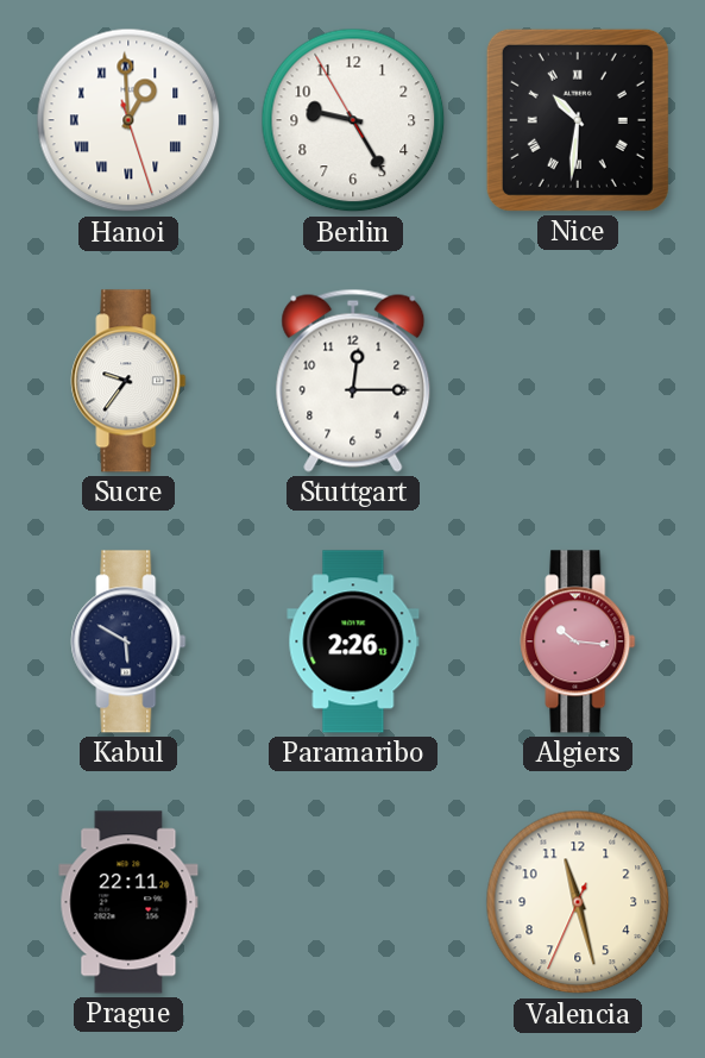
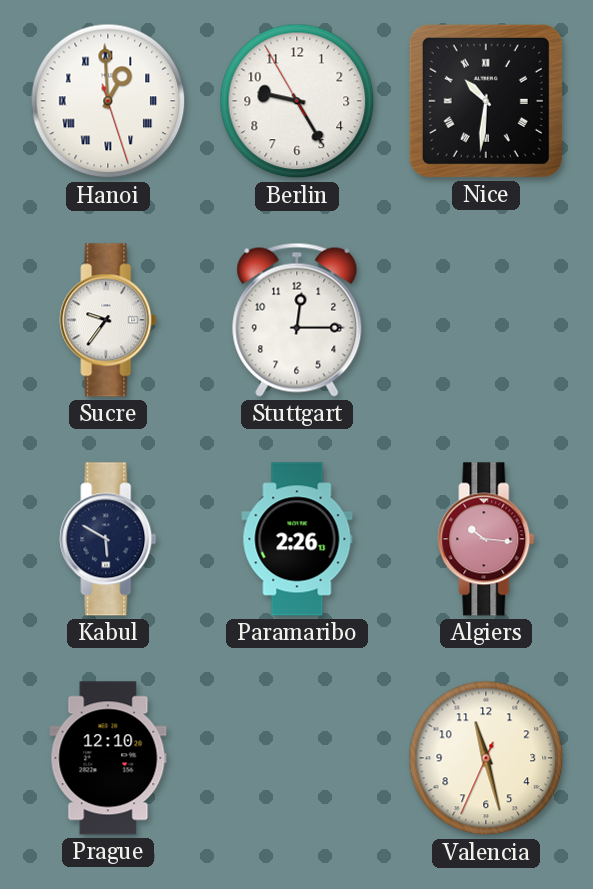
Prague: 22:11 -> 12:10 (108, 758)
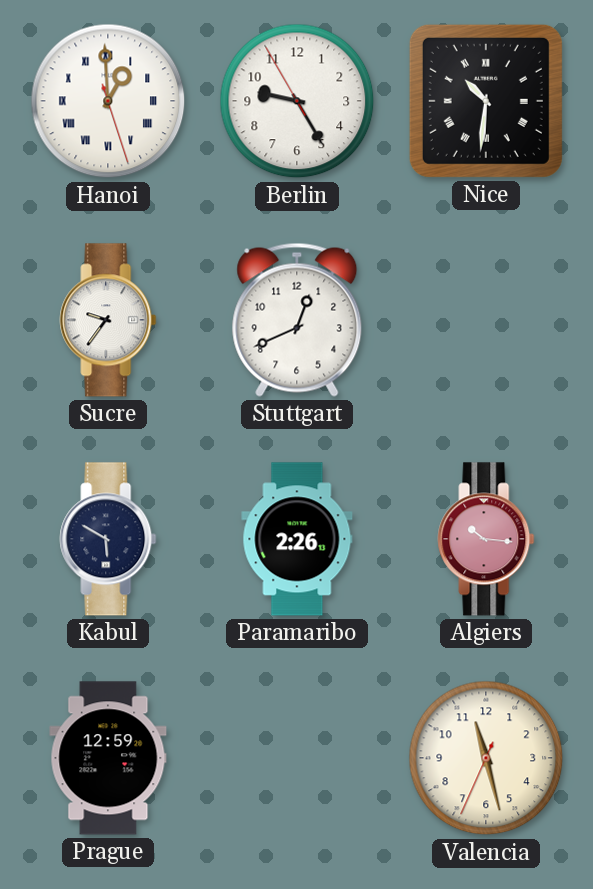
Stuttgart: 12:15 -> 12:41 (297, 320)
Prague: 12:10 -> 12:59 (108, 758)
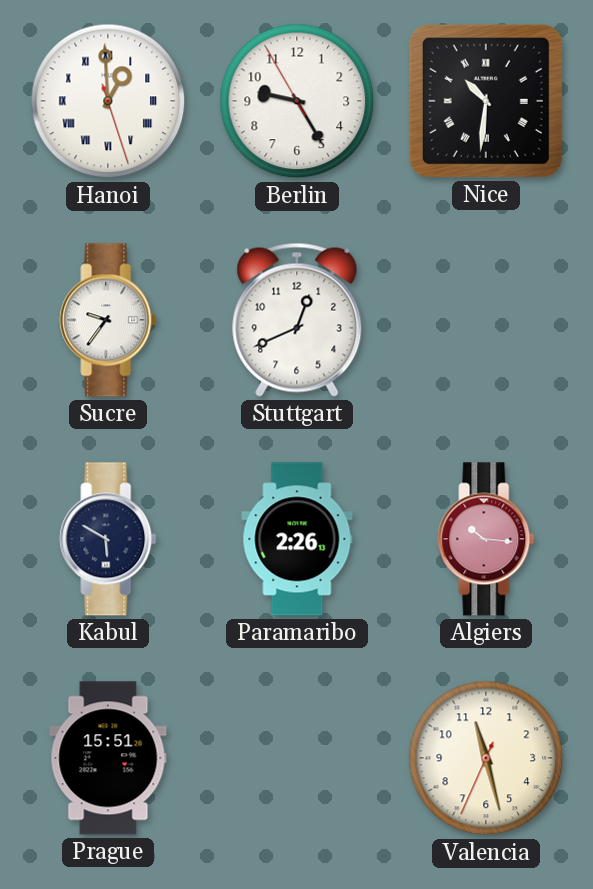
Prague: 12:59 -> 15:51 (108, 758)
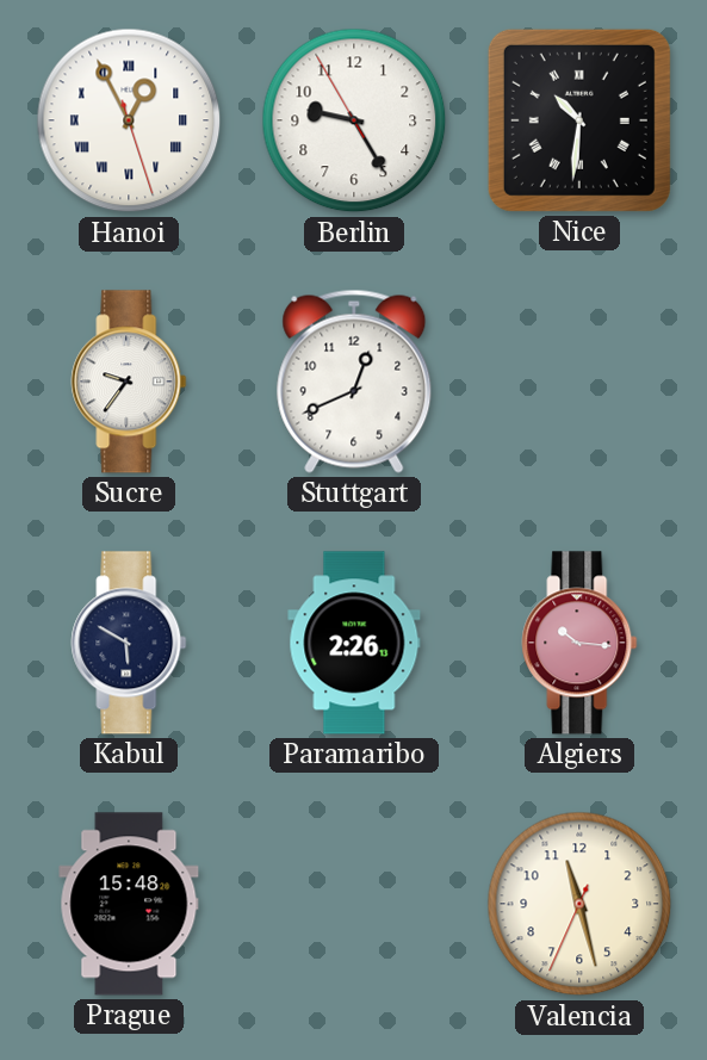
Hanoi: 12:59 -> 12:55 (129, 120)
Prague: 15:51 -> 15:48 (129, 904)
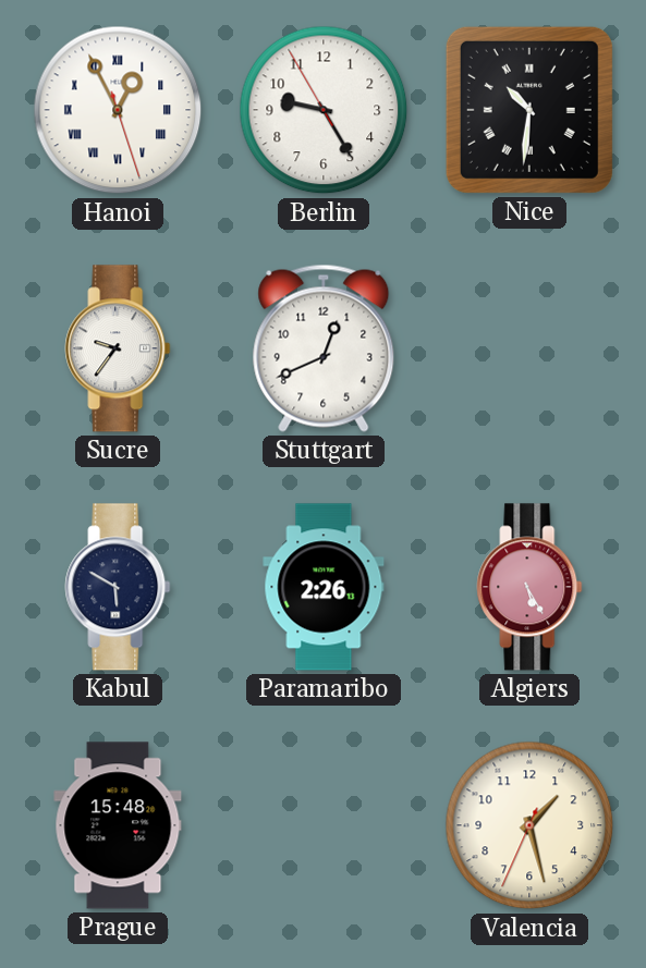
Algiers: 10:16 -> 5:25 (529, 587)
Valencia: 11:27 -> 1:27 (529, 825)
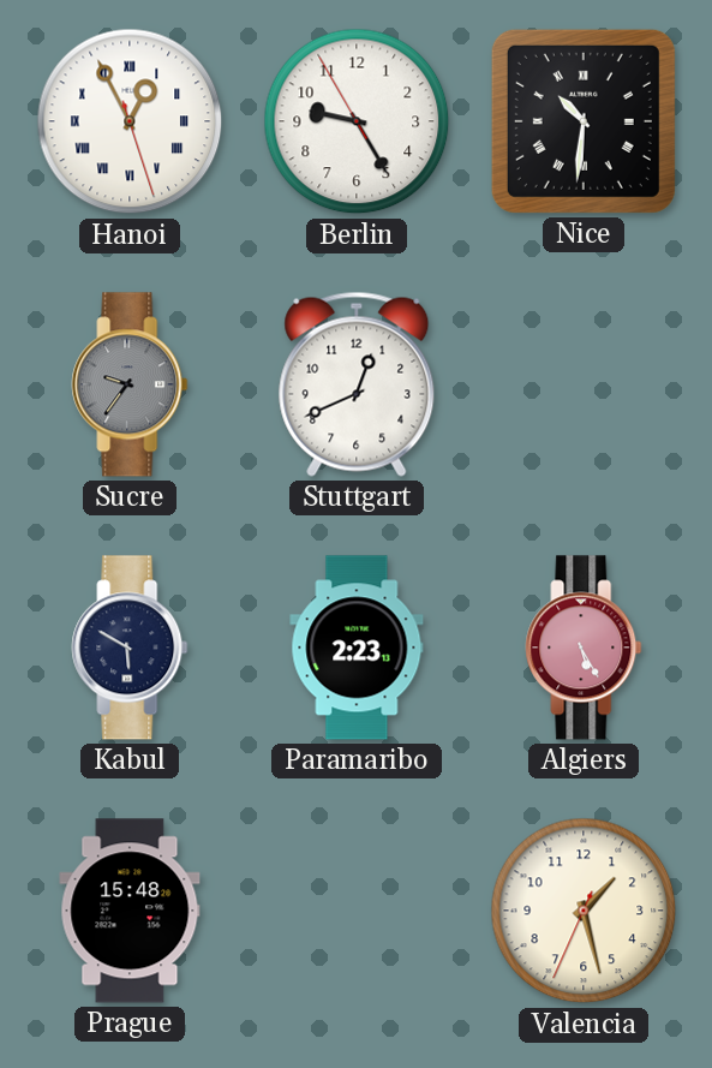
Sucre dial: white -> grey (130, 384)
Paramaribo: 2:26 -> 2:23 (357, 648)
